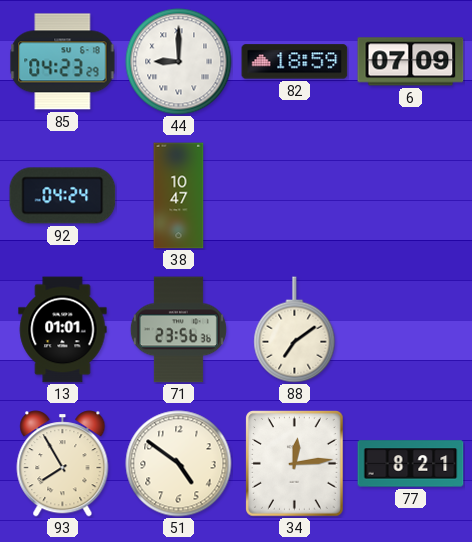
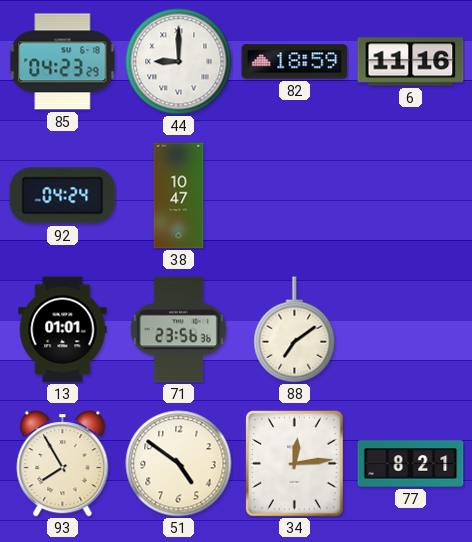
6: 07:09 -> 11:16 (411, 62)
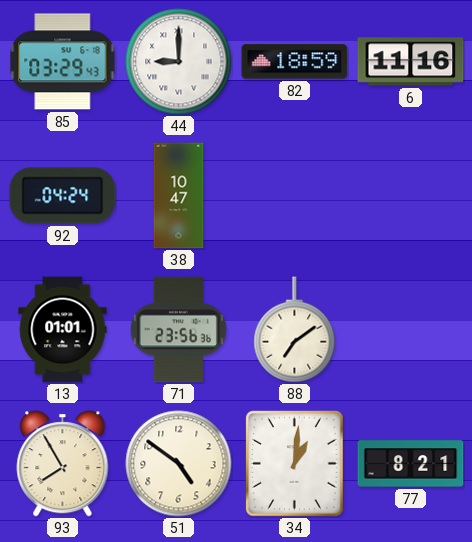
85: 04:23 -> 03:29 (63, 62)
34: 12:14 -> 1:01 (295, 464)
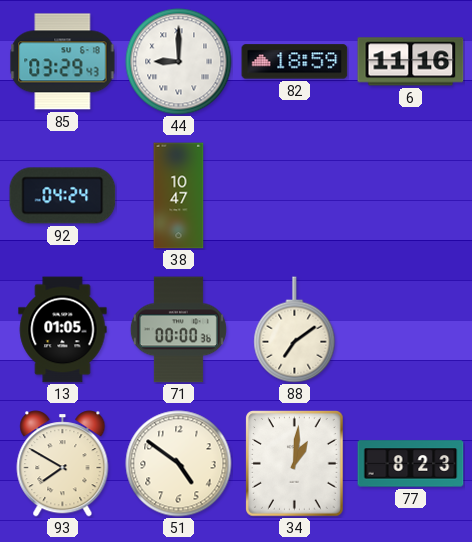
13: 01:01 -> 01:05 (63, 330)
71: 23:56 -> 00:00 (178, 330)
93: 7:55 -> 7:50 (63, 464)
77: 8:21 -> 8:23 (411, 464)
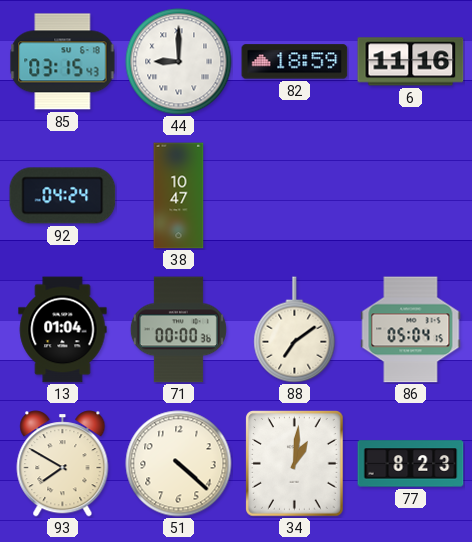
85: 03:29 -> 03:15 (63, 62)
13: 01:05 -> 01:04 (63, 330)
86: none -> 05:04 (411, 330)
51: 4:51 -> 4:22 (179, 464)
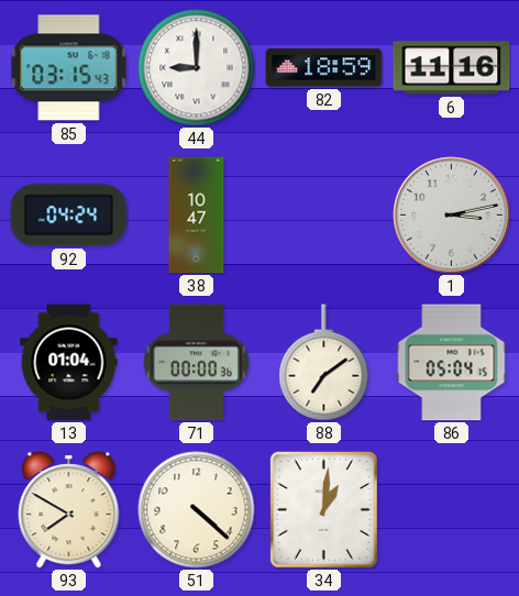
1: none -> 3:13 (452, 216)
77: 8:23 -> none (411, 464)
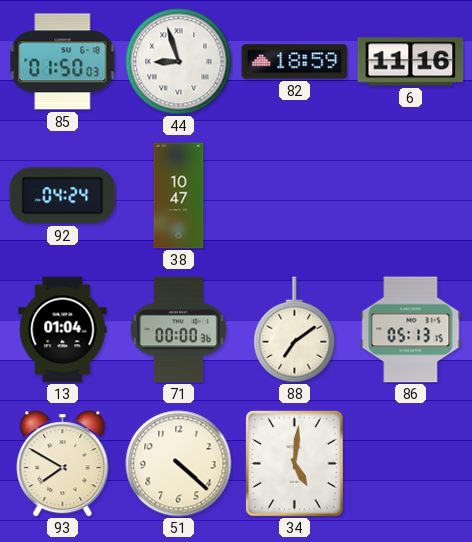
85: 03:15 -> 01:50 (63, 62)
44: 9:00 -> 8:57 (179, 62)
1: 3:13 -> none (452, 216)
86: 05:04 -> 05:13 (411, 330)
34: 1:01 -> 5:01 (295, 464)
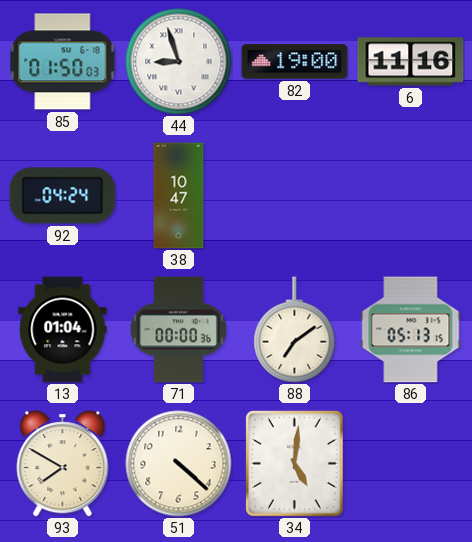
82: 18:59 -> 19:00 (295, 62)
